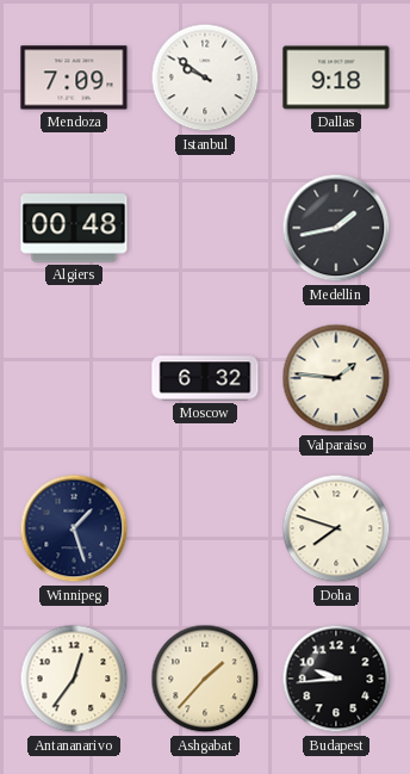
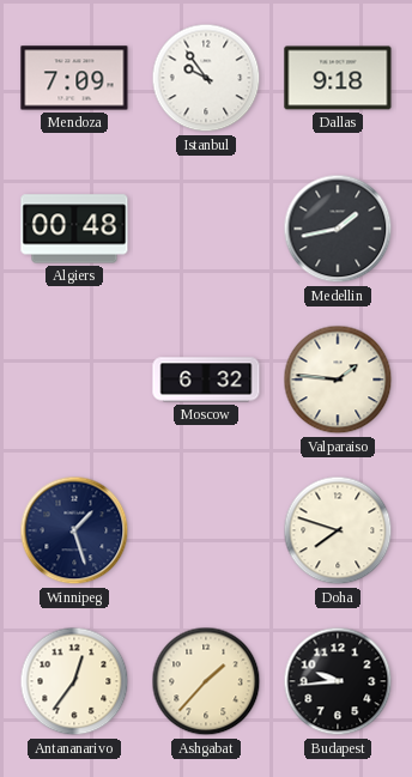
Istanbul: 9:51 -> 9:54 (206, 78)
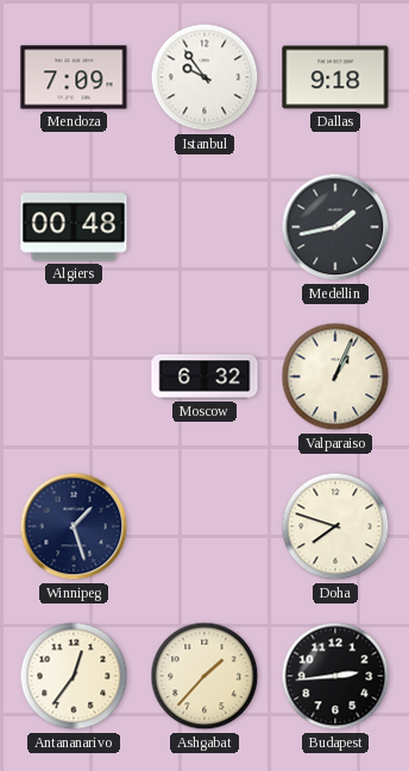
Valparaiso: 1:46 -> 1:04 (335, 377)
Budapest: 9:44 -> 2:44 (335, 676)
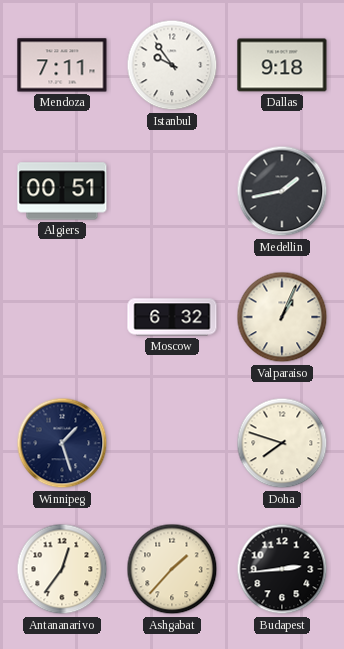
Mendoza: 7:09 -> 7:11 (62, 65)
Algiers: 00:48 -> 00:51 (62, 191)
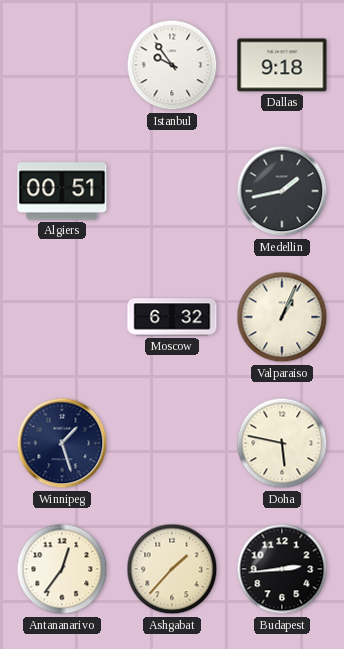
Mendoza: 7:11 -> none (62, 65)
Doha: 7:48 -> 5:47 (282, 443)
